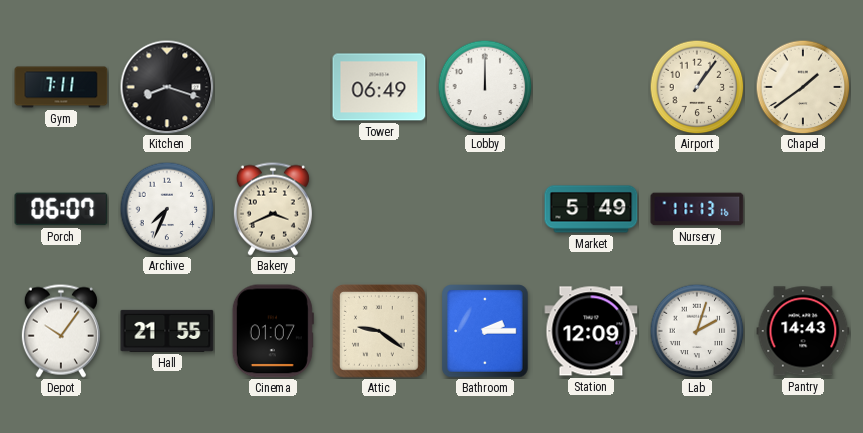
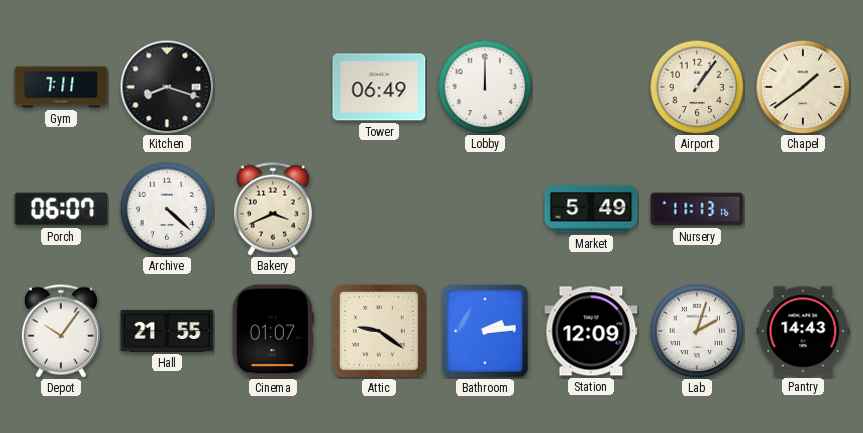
Archive: 7:34 -> 4:22 (167, 209)
Bathroom: 2:15 -> 2:14 (485, 331)
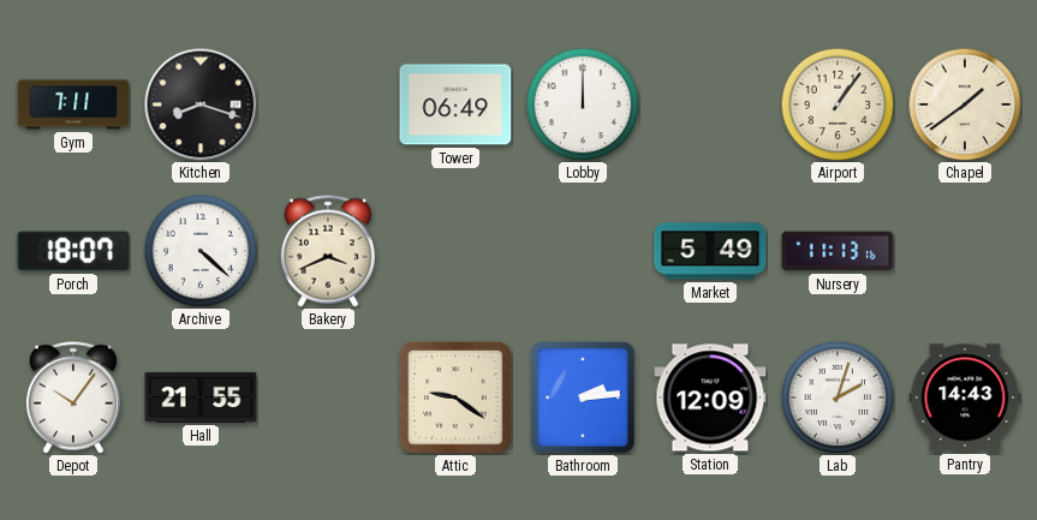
Porch: 06:07 -> 18:07 (73, 251)
Cinema: 01:07 -> none (273, 331)
